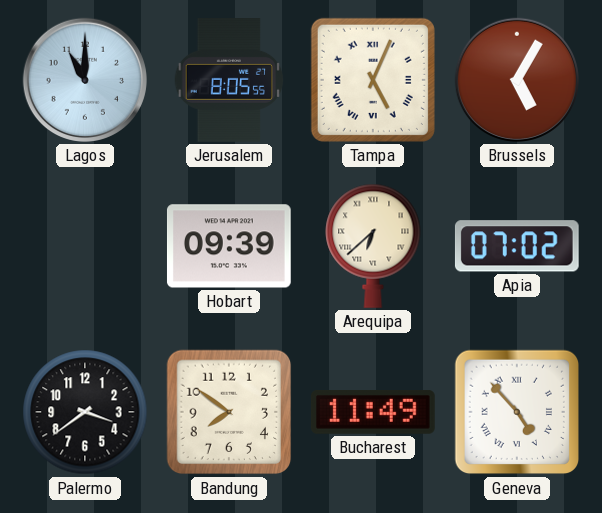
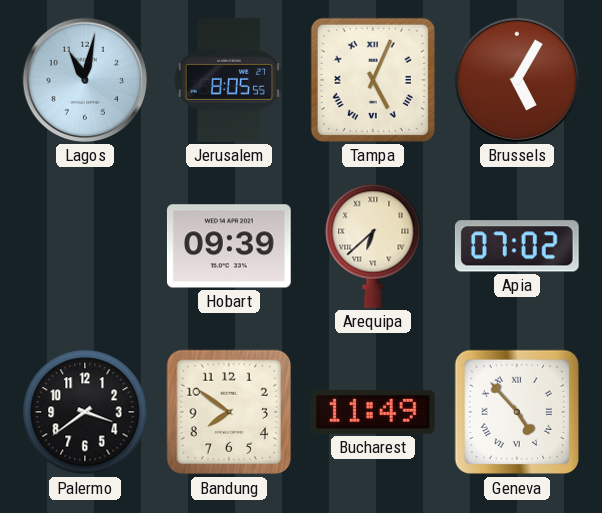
Lagos: 11:00 -> 11:02 (85, 80)
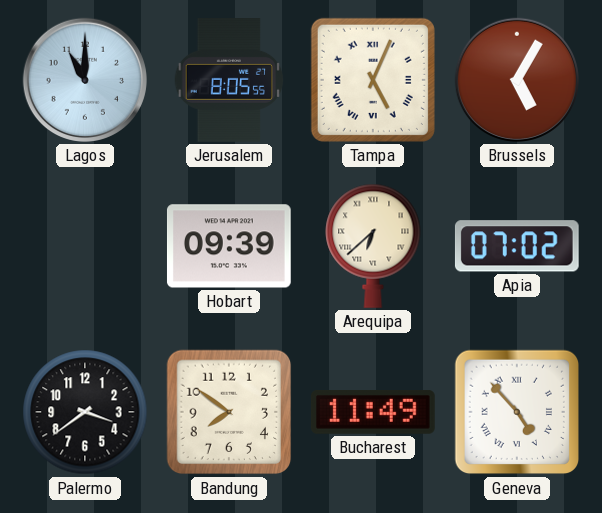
Lagos: 11:02 -> 11:00 (85, 80)
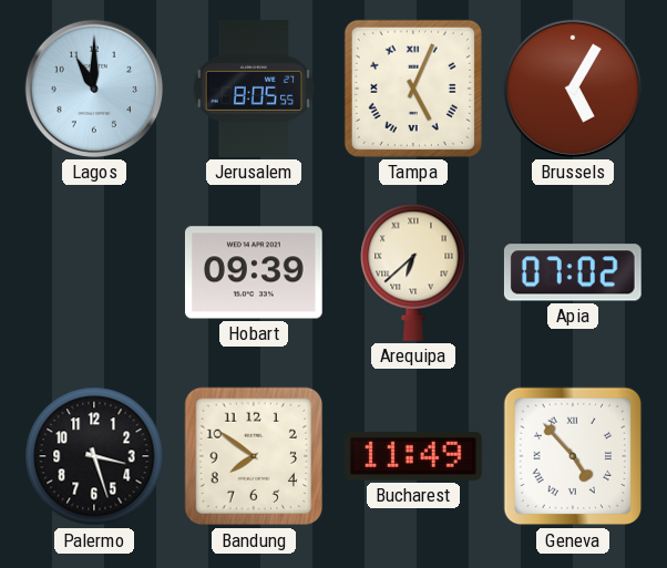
Palermo: 3:39 -> 3:27 (94, 456)
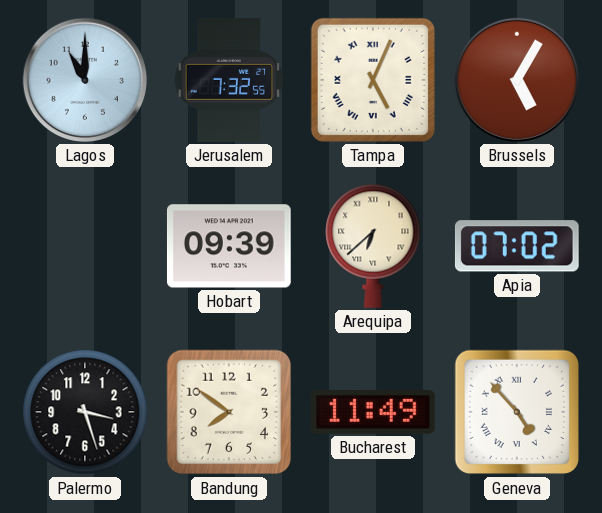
Jerusalem: 8:05 -> 7:32 (229, 81)
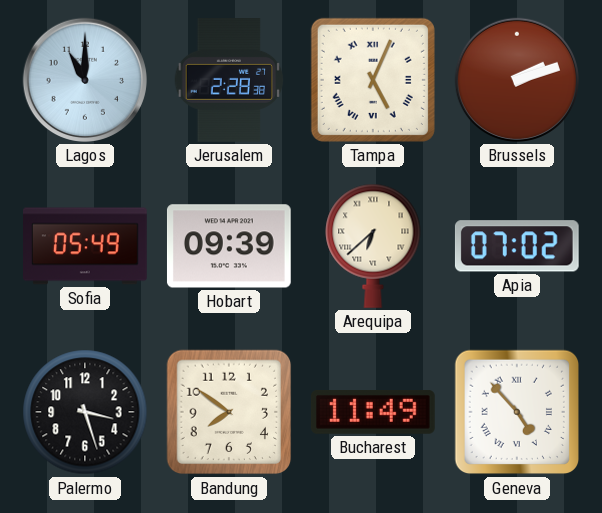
Jerusalem: 7:32 -> 2:28 (229, 81)
Brussels: 5:05 -> 2:12 (517, 80)
Sofia: none -> 05:49 (86, 246)
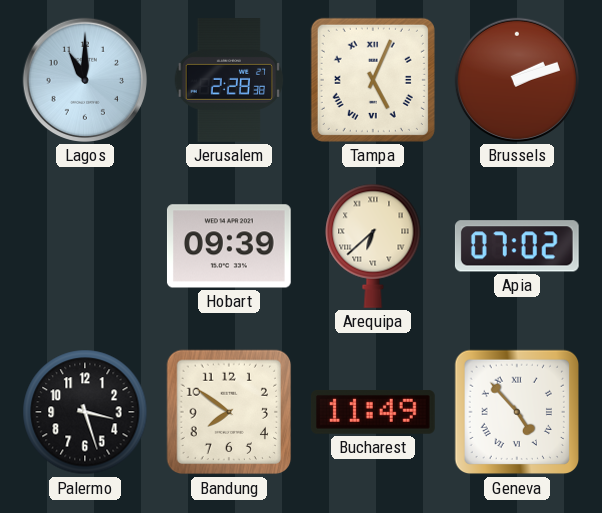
Sofia: 05:49 -> none (86, 246)
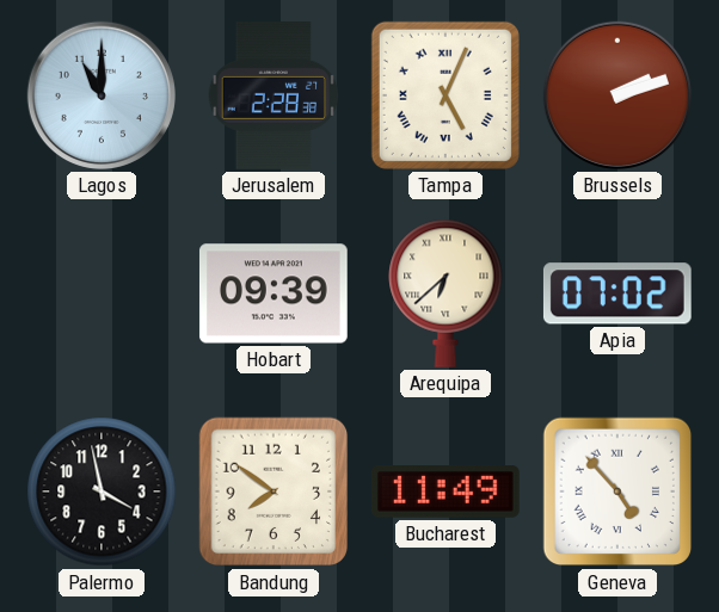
Palermo: 3:27 -> 3:58 (102, 492)
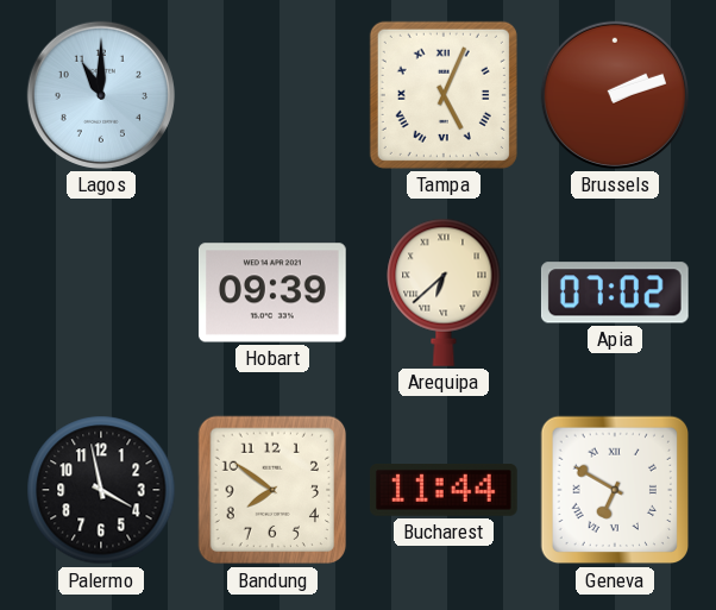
Jerusalem: 2:28 -> none (274, 97)
Bucharest: 11:49 -> 11:44 (444, 491)
Geneva: 4:53 -> 6:50 (615, 490)
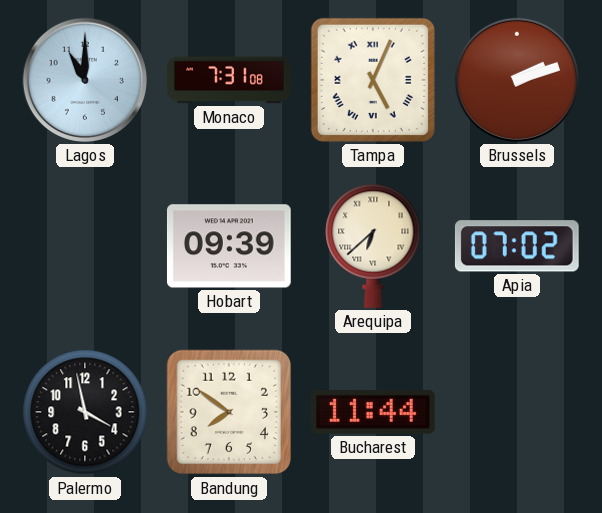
Monaco: none -> 7:31 (229, 80)
Geneva: 6:50 -> none (615, 490)
